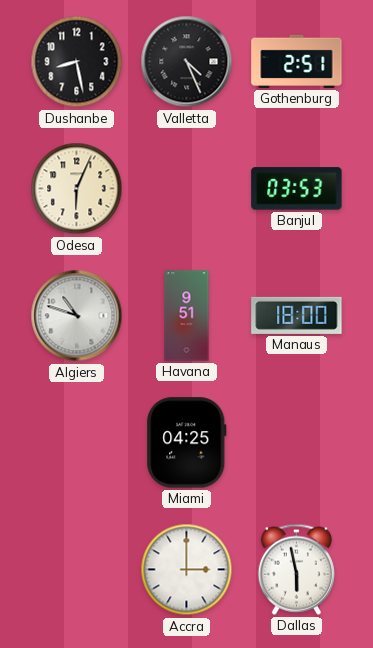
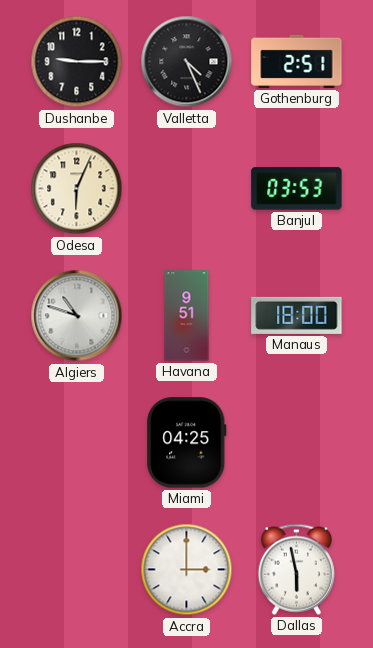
Dushanbe: 8:28 -> 9:15 (77, 62)
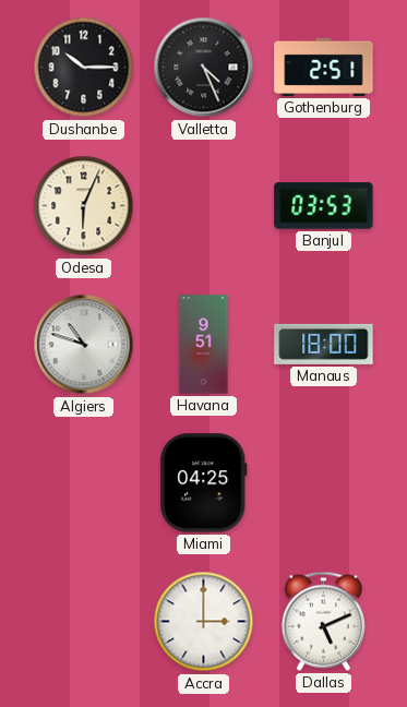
Dushanbe: 9:15 -> 10:15 (84, 68)
Dallas: 5:58 -> 5:11 (323, 621)
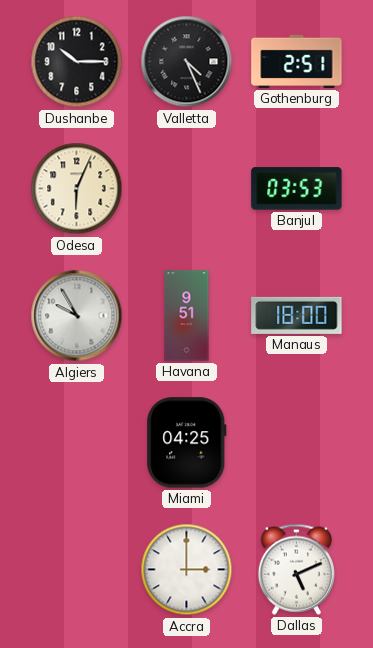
Algiers: 10:48 -> 9:55 (77, 316)
